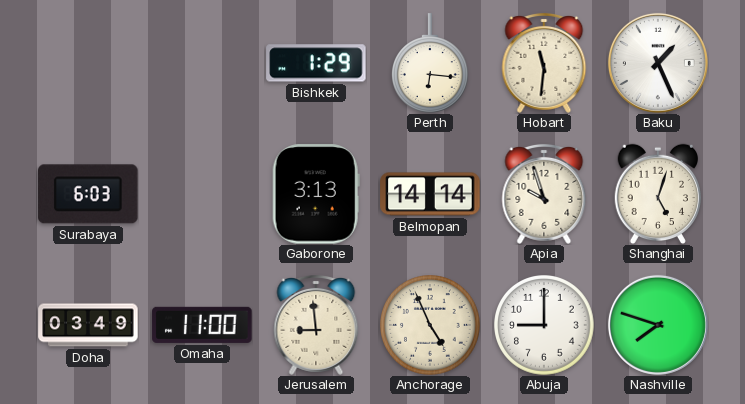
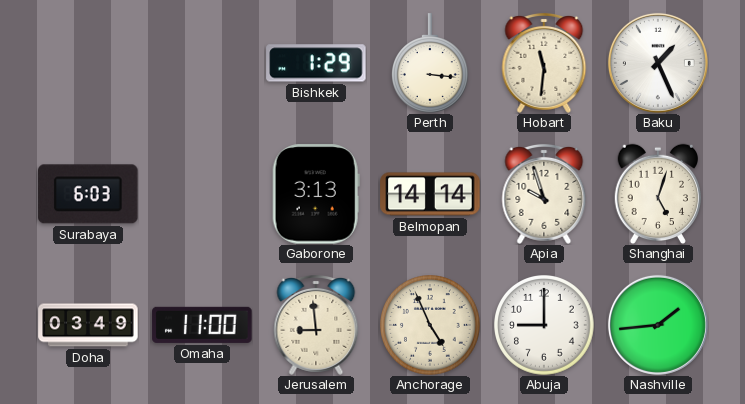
Perth: 6:16 -> 3:16 (430, 63)
Nashville: 7:48 -> 1:44 (658, 325)
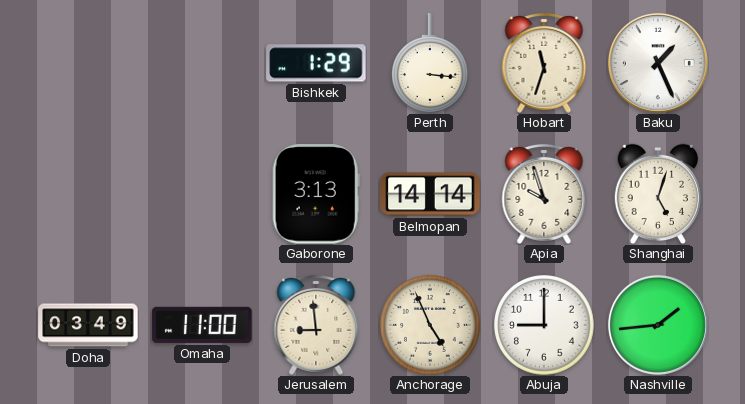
Hobart: 11:31 -> 11:33 (544, 63)
Surabaya: 6:03 -> none (88, 194)
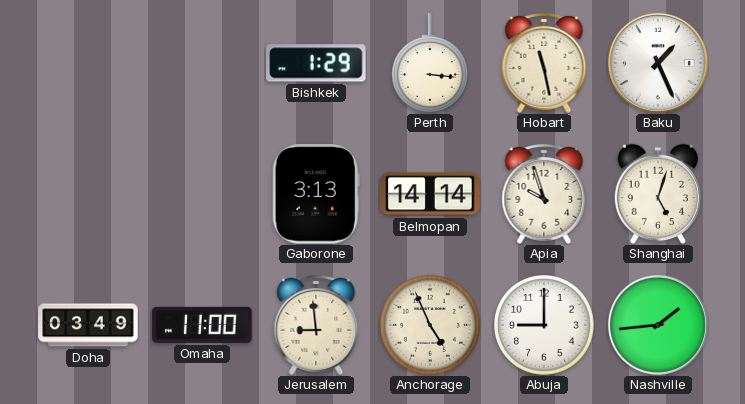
Hobart: 11:33 -> 11:28 (544, 63)
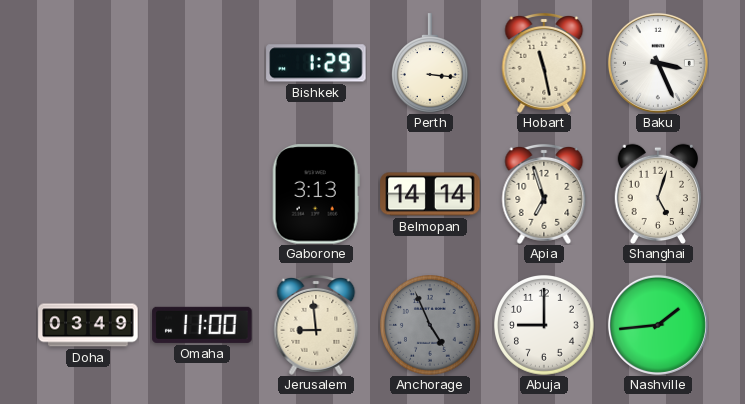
Baku: 1:26 -> 3:26 (658, 63)
Apia: 9:57 -> 6:57 (544, 194)
Anchorage dial: cream -> grey (431, 326)
